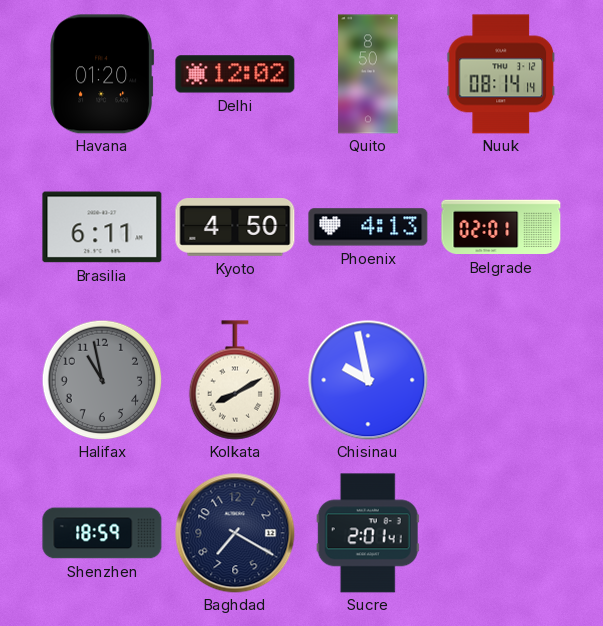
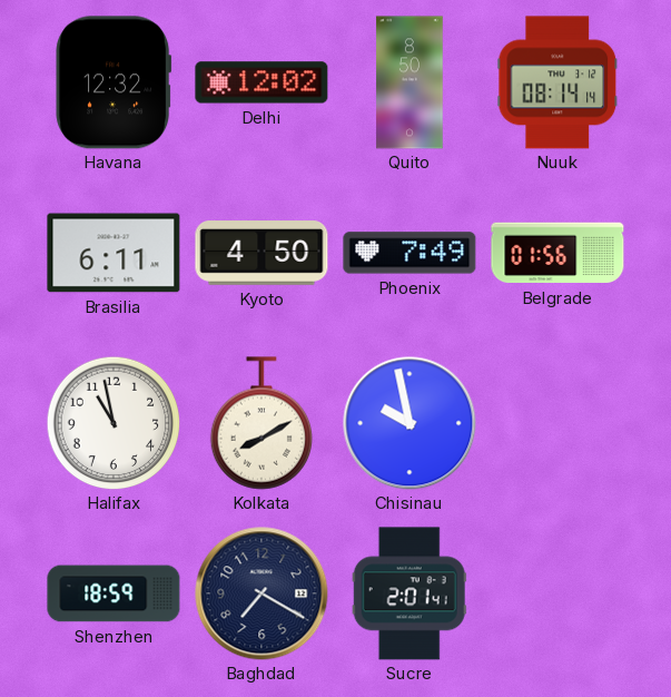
Havana: 01:20 -> 12:32 (114, 82)
Phoenix: 4:13 -> 7:49 (409, 253)
Belgrade: 02:01 -> 01:56 (557, 253)
Halifax dial: grey -> white (114, 423)
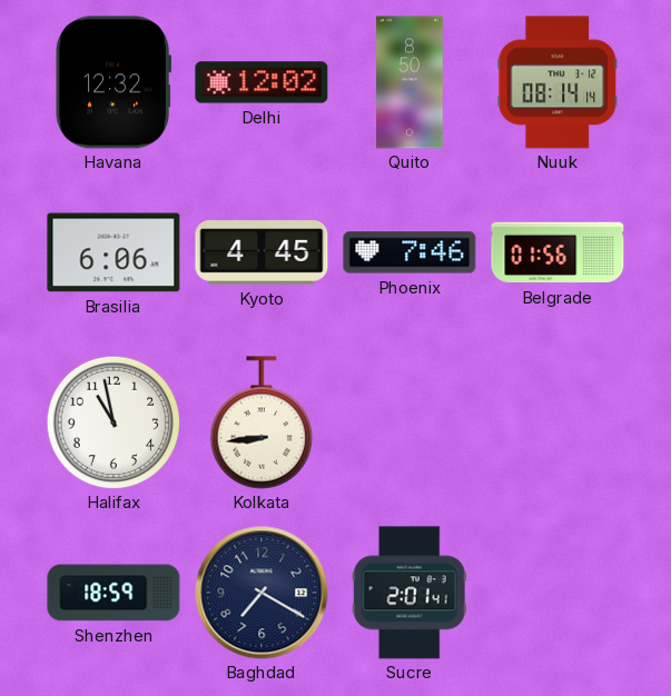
Brasilia: 6:11 -> 6:06 (114, 252)
Kyoto: 4:50 -> 4:45 (262, 252)
Phoenix: 7:49 -> 7:46 (409, 252)
Kolkata: 8:10 -> 8:44 (260, 422)
Chisinau: 9:58 -> none (409, 423)
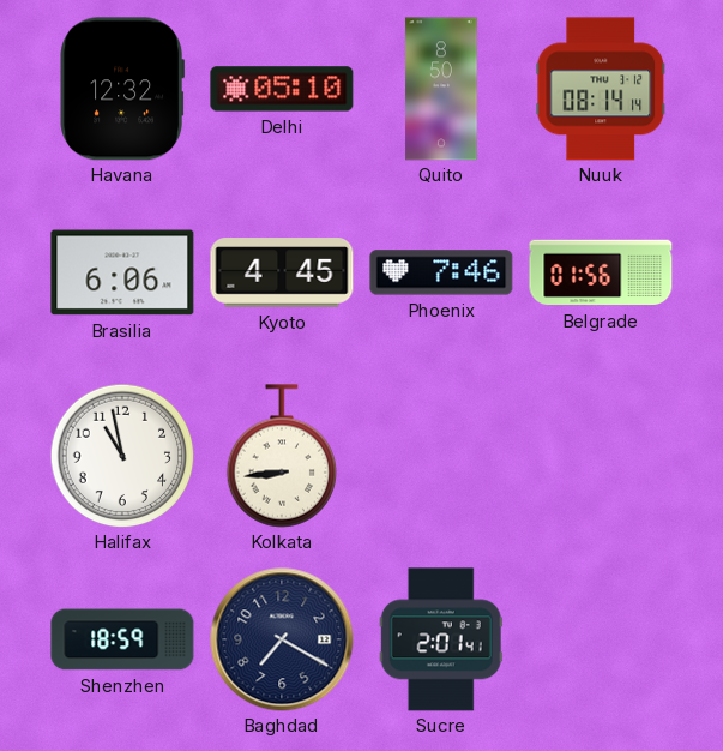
Delhi: 12:02 -> 05:10 (282, 89)
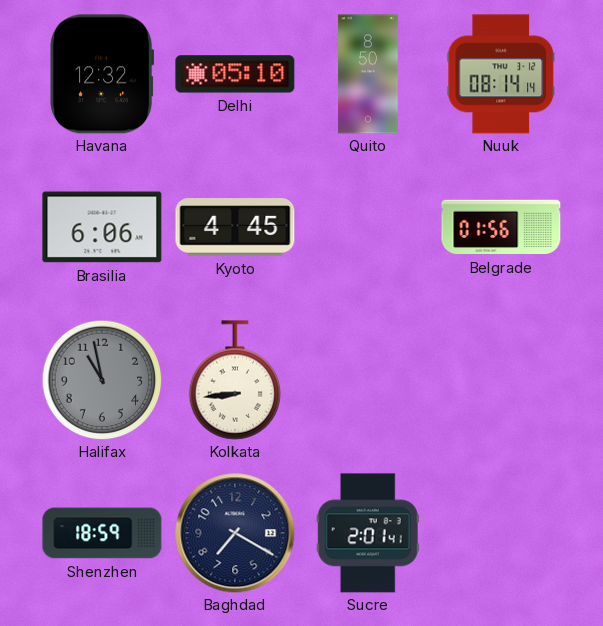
Phoenix: 7:46 -> none (441, 272)
Halifax dial: white -> grey (102, 380)
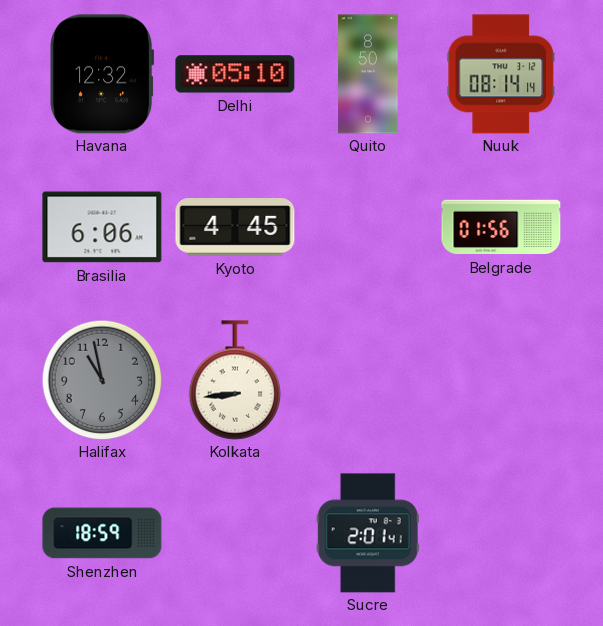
Baghdad: 7:20 -> none (235, 533)
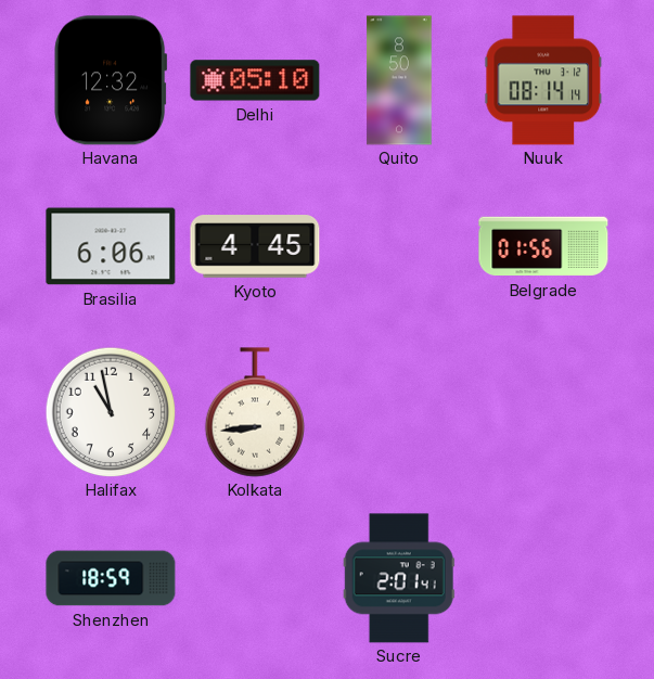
Halifax dial: grey -> white (111, 412)
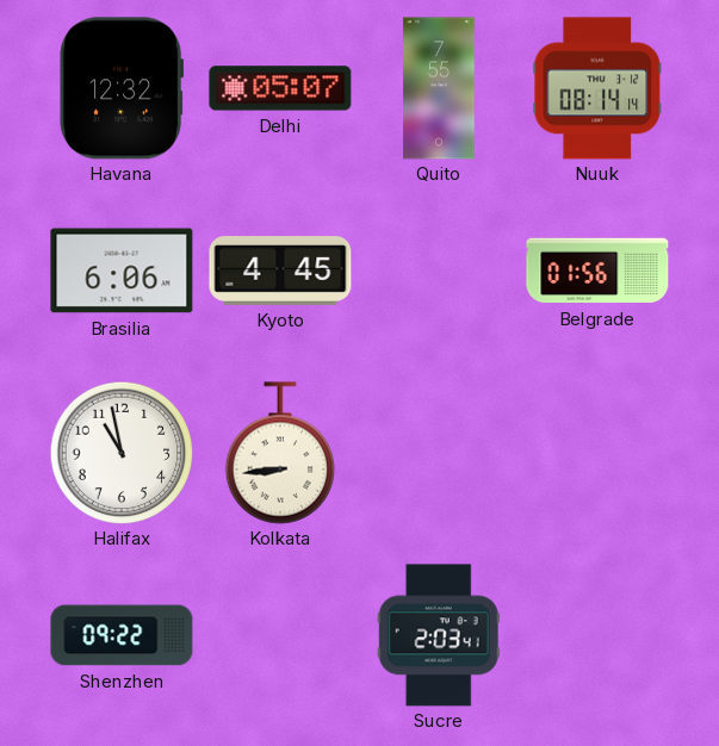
Delhi: 05:10 -> 05:07 (280, 88)
Quito: 8:50 -> 7:55 (439, 88)
Shenzhen: 18:59 -> 09:22 (122, 635)
Sucre: 2:01 -> 2:03 (439, 635)
